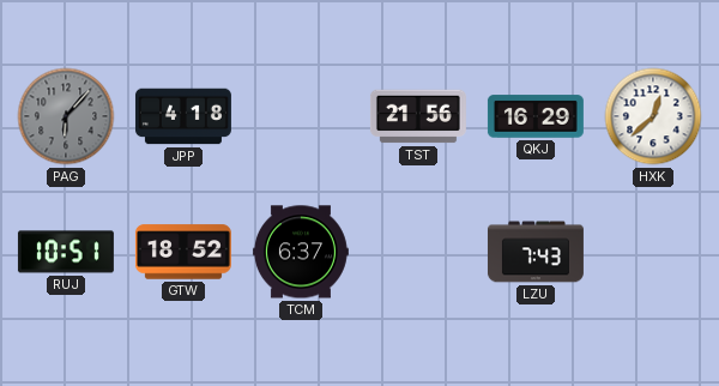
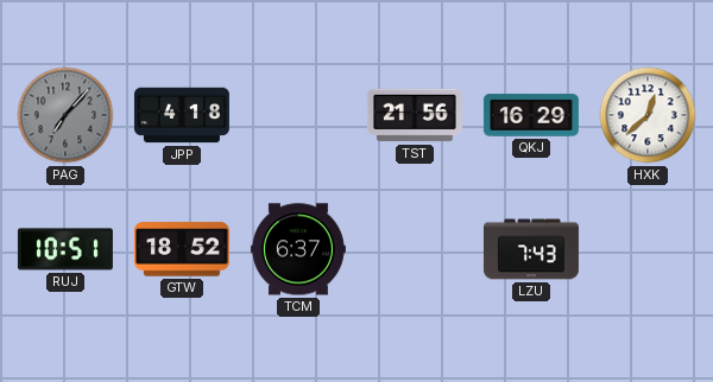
PAG: 6:07 -> 7:07 (65, 115)
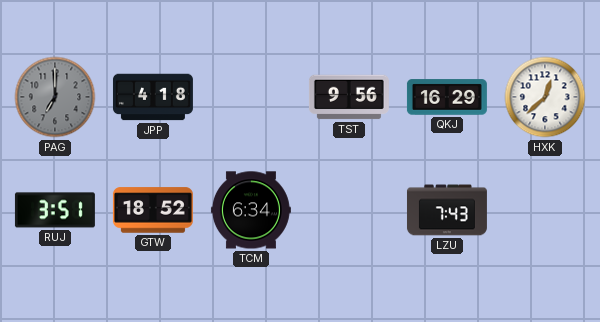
PAG: 7:07 -> 7:00 (55, 97)
TST: 21:56 -> 9:56 (349, 97)
RUJ: 10:51 -> 3:51 (55, 210)
TCM: 6:37 -> 6:34 (251, 210)
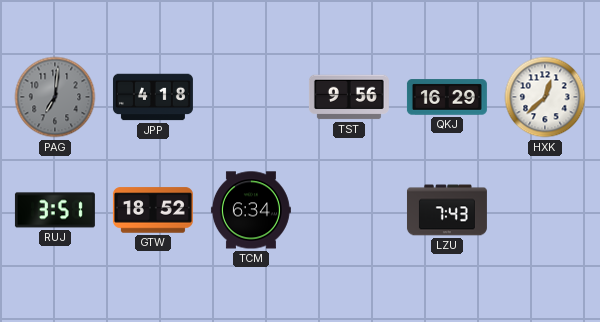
PAG: 7:00 -> 7:01 (55, 97)
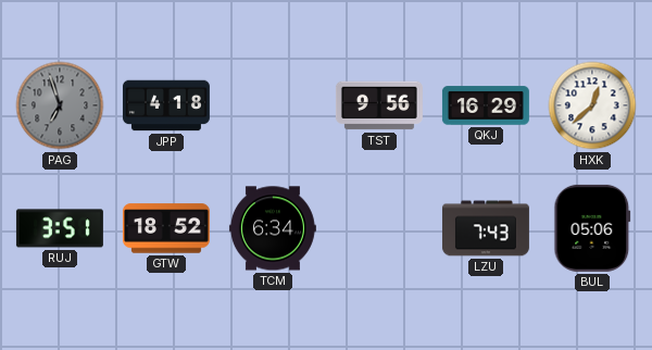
PAG: 7:01 -> 6:57 (60, 105)
BUL: none -> 05:06 (592, 228)
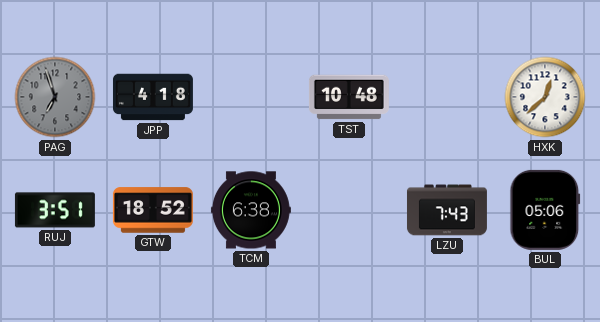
TST: 9:56 -> 10:48 (349, 97)
QKJ: 16:29 -> none (486, 105)
TCM: 6:34 -> 6:38 (251, 210)
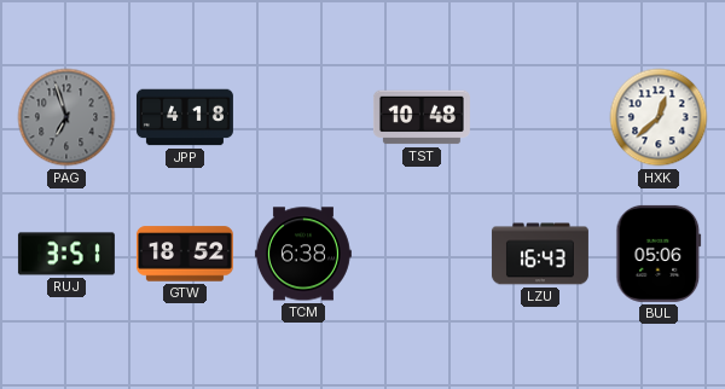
LZU: 7:43 -> 16:43 (540, 254)
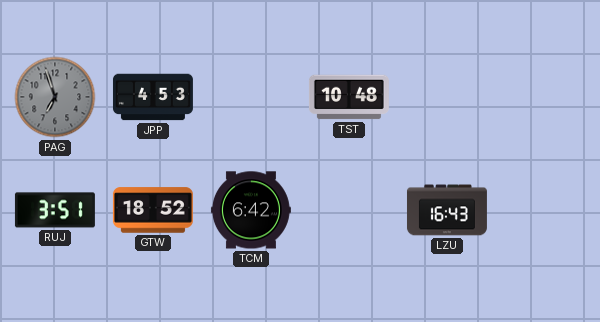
JPP: 4:18 -> 4:53 (153, 97)
HXK: 12:38 -> none (659, 117)
TCM: 6:38 -> 6:42 (251, 210)
BUL: 05:06 -> none (659, 254)
